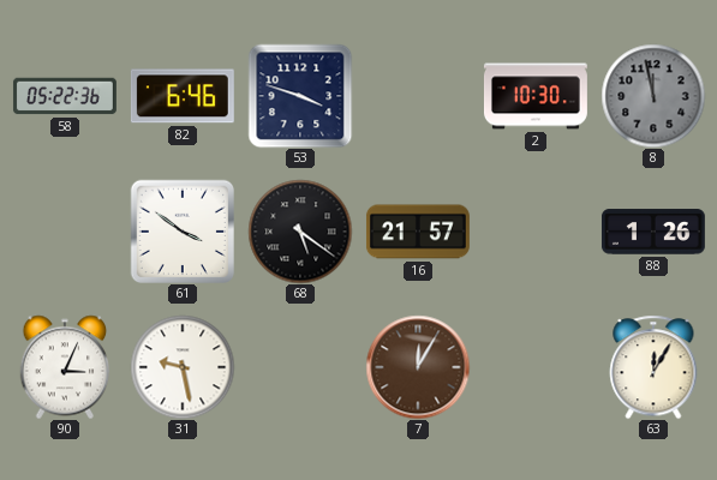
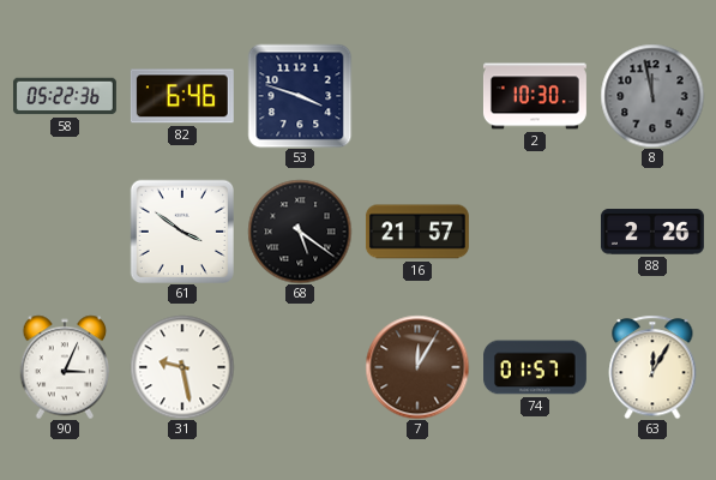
88: 1:26 -> 2:26 (652, 232)
74: none -> 01:57 (536, 367)
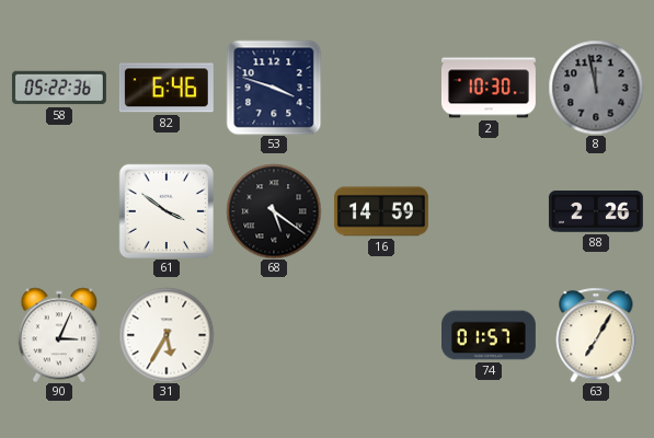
16: 21:57 -> 14:59 (381, 211)
31: 9:28 -> 5:35 (167, 335)
7: 12:05 -> none (417, 367)
63: 12:05 -> 7:05 (596, 335)
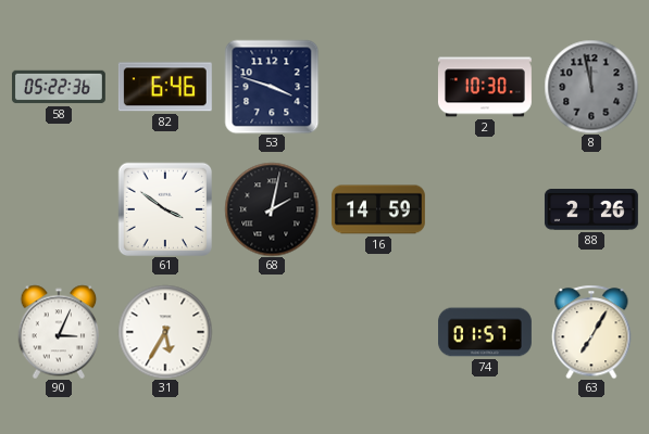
68: 5:21 -> 2:02 (272, 209)
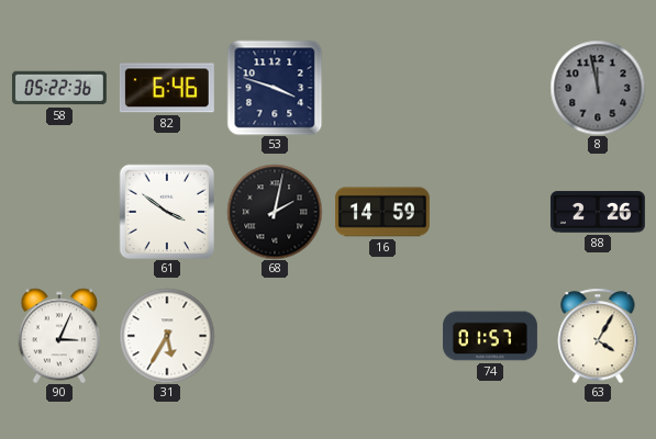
2: 10:30 -> none (485, 87)
63: 7:05 -> 4:05 (598, 336)
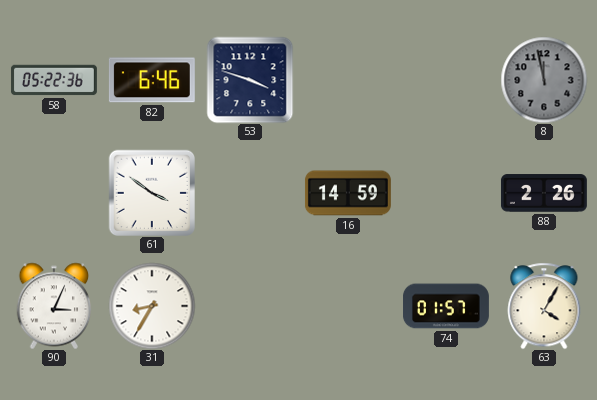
68: 2:02 -> none (275, 212)
31: 5:35 -> 8:35 (152, 306)
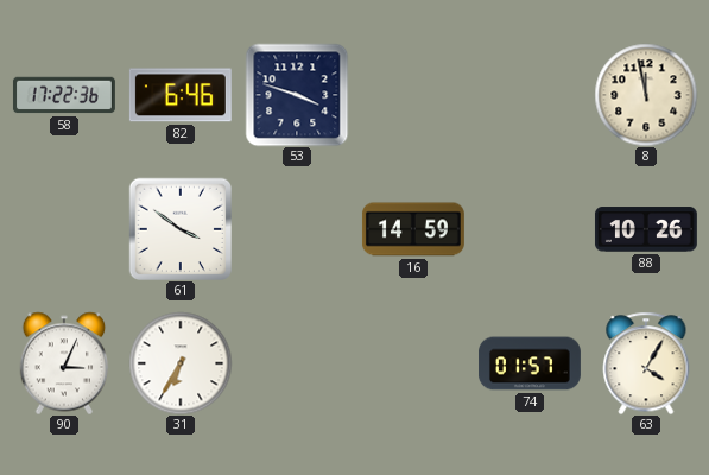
58: 05:22 -> 17:22 (64, 95)
8 dial: grey -> cream (646, 95)
88: 2:26 -> 10:26 (646, 229)
31: 8:35 -> 6:35 (181, 363)
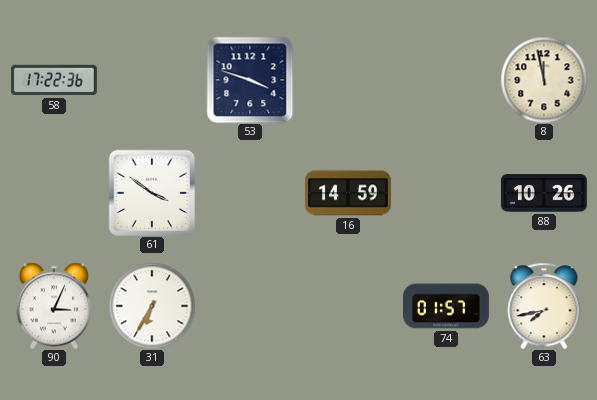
82: 6:46 -> none (181, 95)
63: 4:05 -> 7:43 (544, 306)
